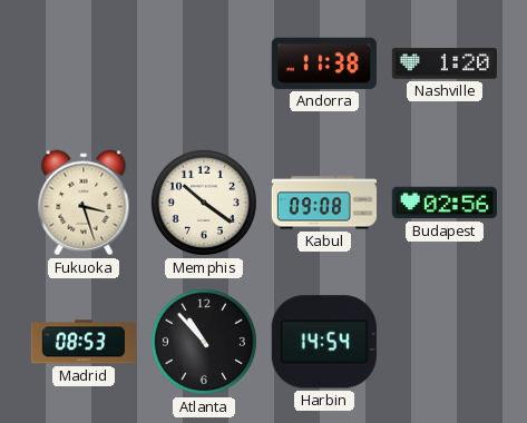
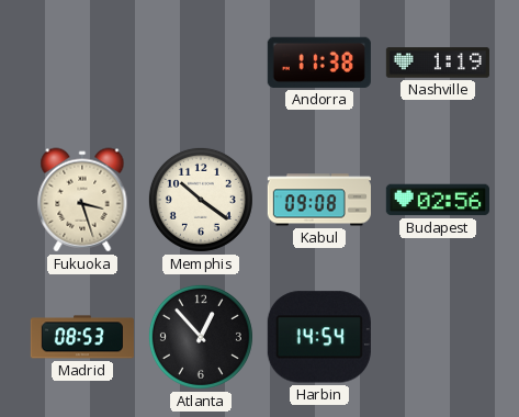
Nashville: 1:20 -> 1:19 (438, 63)
Atlanta: 10:53 -> 12:53 (201, 337)
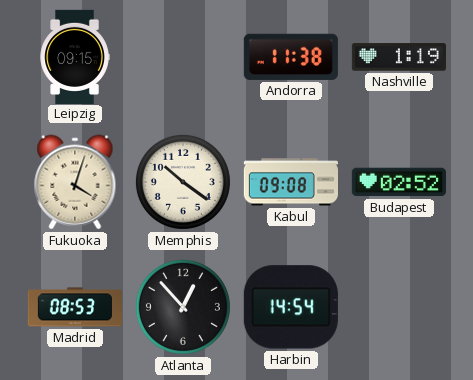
Leipzig: none -> 09:15 (75, 56)
Fukuoka: 3:27 -> 4:03 (75, 182)
Budapest: 02:56 -> 02:52 (399, 182)
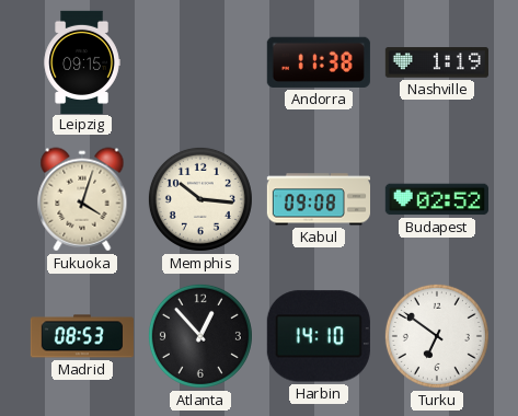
Memphis: 10:21 -> 10:16 (200, 199)
Harbin: 14:54 -> 14:10 (319, 336)
Turku: none -> 6:51 (437, 336)
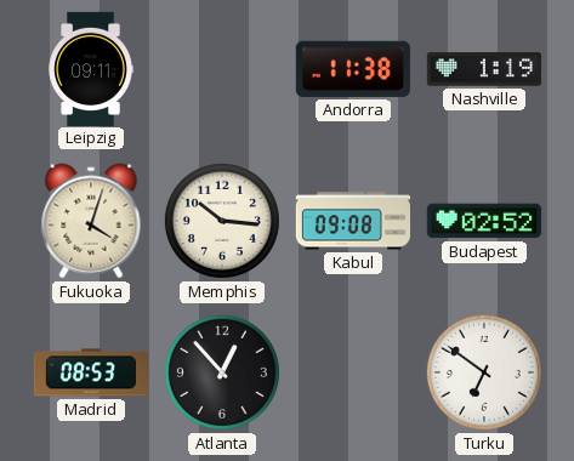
Leipzig: 09:15 -> 09:11 (91, 68)
Harbin: 14:10 -> none (319, 336)
